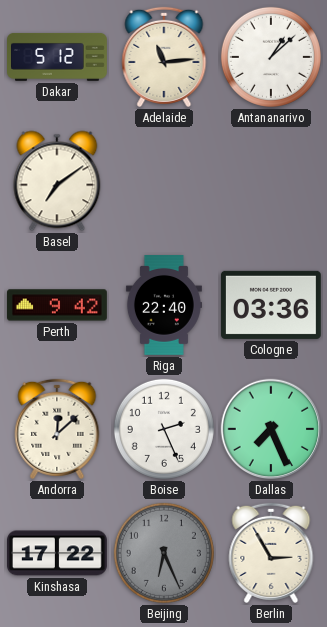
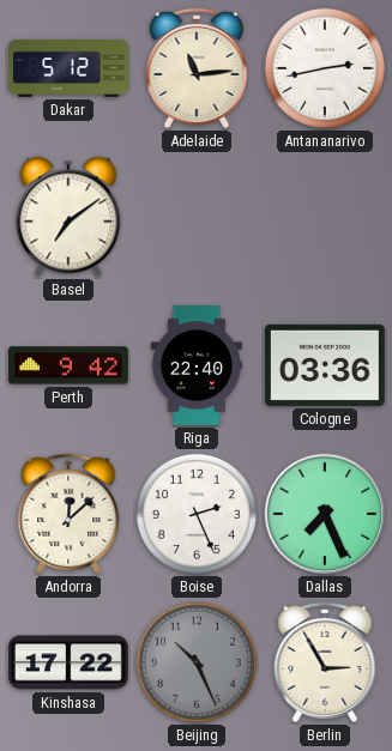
Antananarivo: 1:08 -> 2:43 (325, 68)
Beijing: 6:26 -> 10:26 (197, 662)
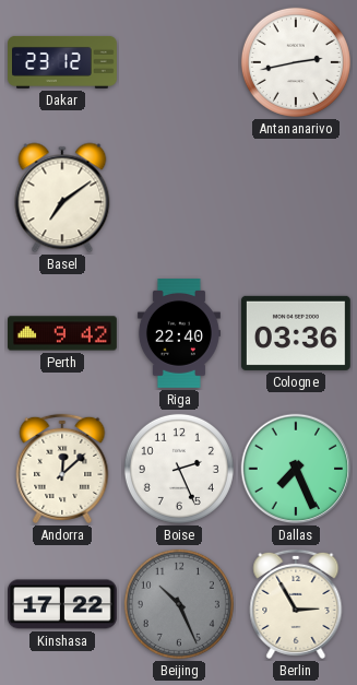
Dakar: 5:12 -> 23:12 (63, 62)
Adelaide: 11:14 -> none (197, 68)
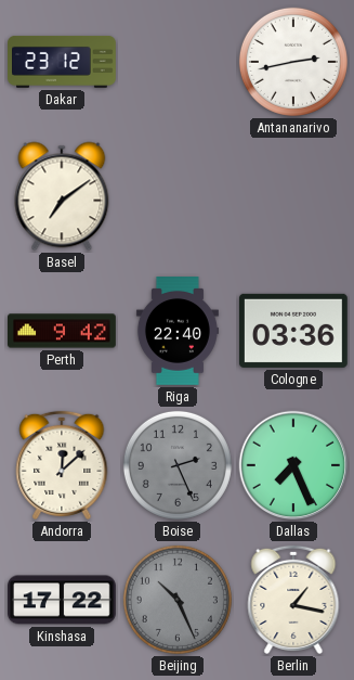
Boise dial: white -> grey (178, 465)
Berlin: 2:55 -> 1:17 (293, 600)
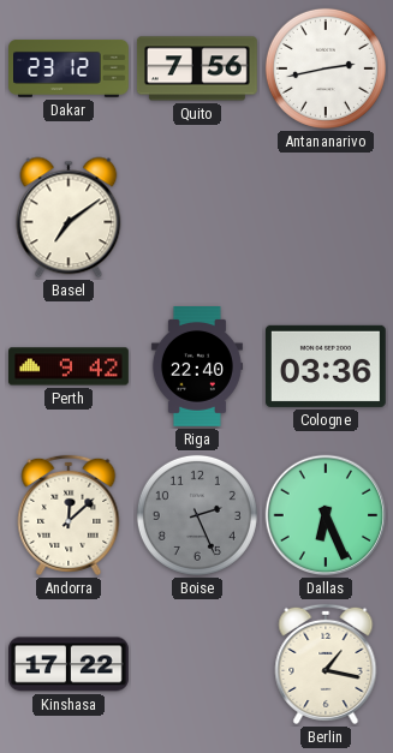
Quito: none -> 7:56 (197, 68)
Dallas: 7:26 -> 6:26 (326, 515)
Beijing: 10:26 -> none (178, 600)
